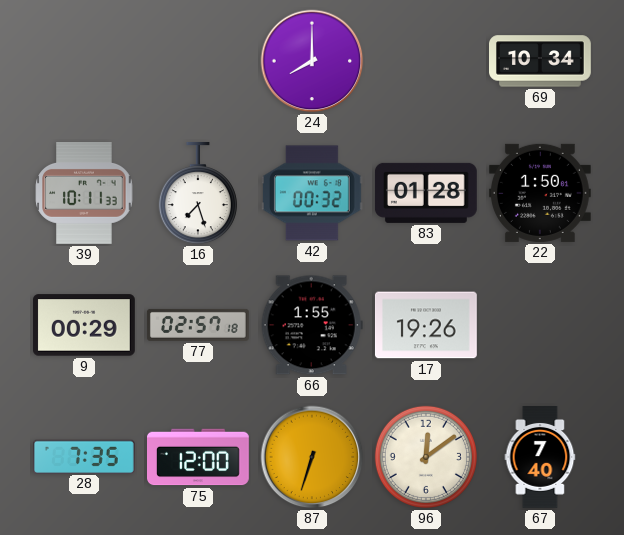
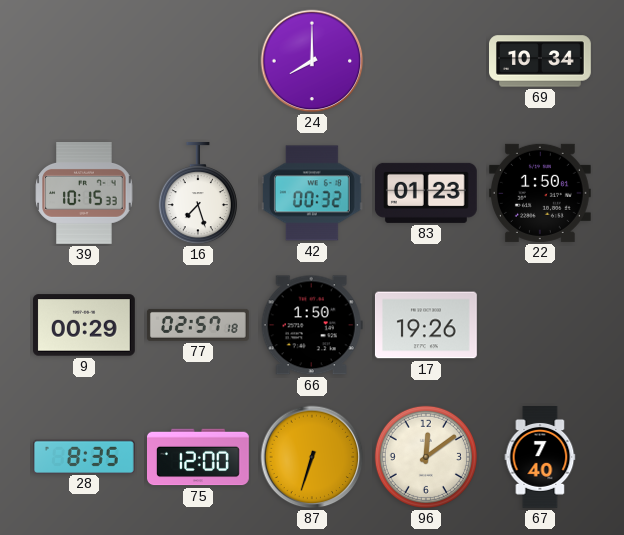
39: 10:11 -> 10:15 (84, 194)
83: 01:28 -> 01:23 (426, 193)
66: 1:55 -> 1:50 (312, 325)
28: 7:35 -> 8:35 (85, 456)
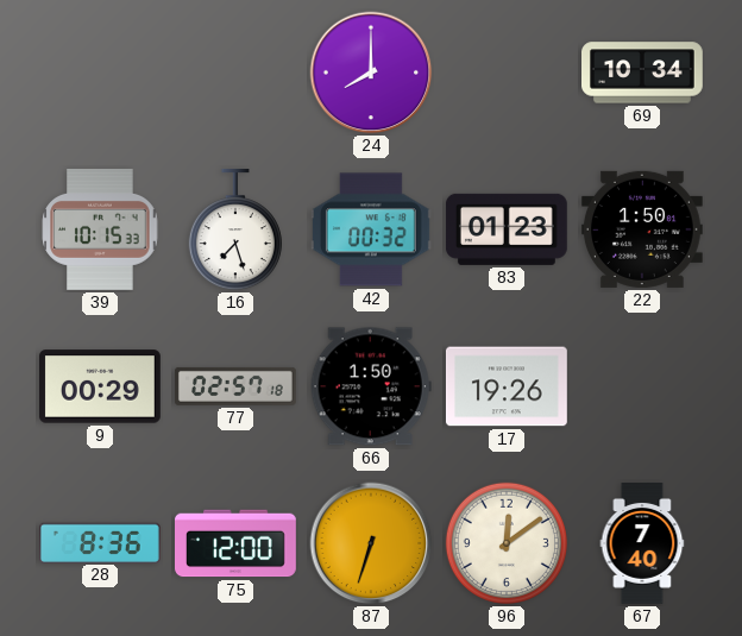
28: 8:35 -> 8:36 (101, 542)
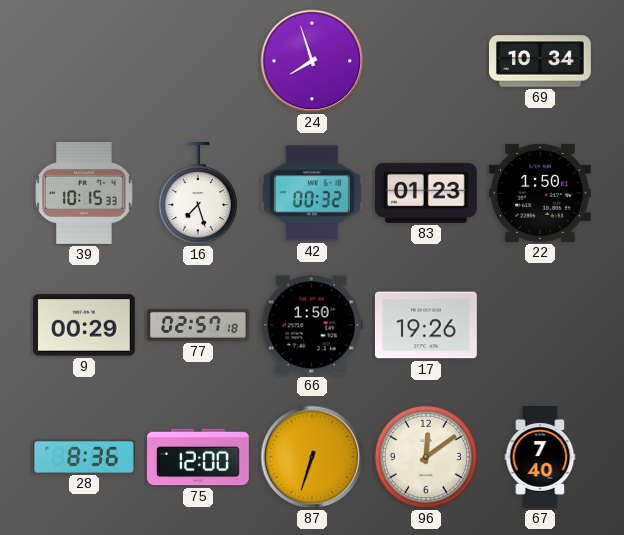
24: 8:00 -> 7:57 (312, 61)
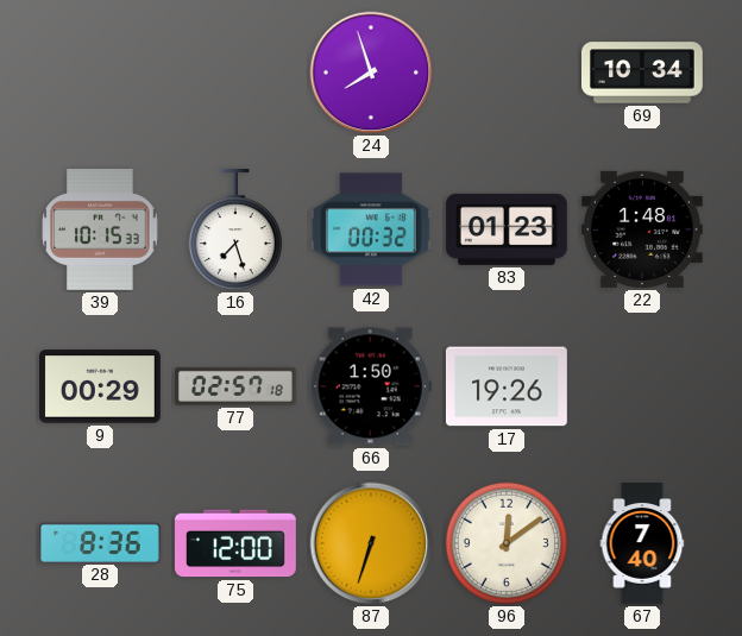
22: 1:50 -> 1:48 (642, 229)
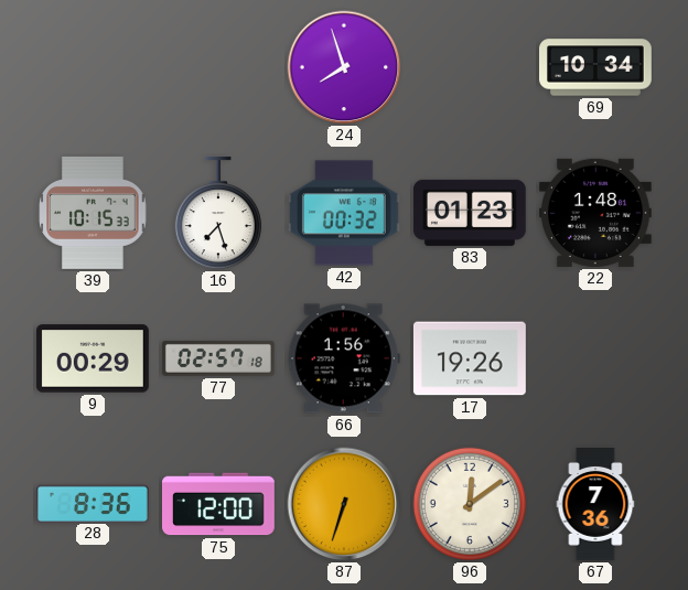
66: 1:50 -> 1:56 (344, 358)
67: 7:40 -> 7:36 (595, 505)
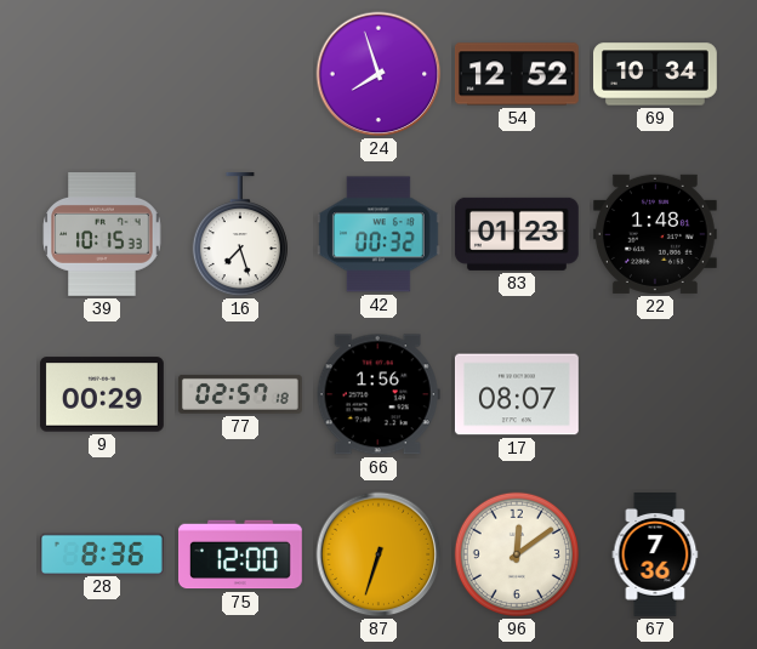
54: none -> 12:52 (517, 74)
17: 19:26 -> 08:07 (517, 394)
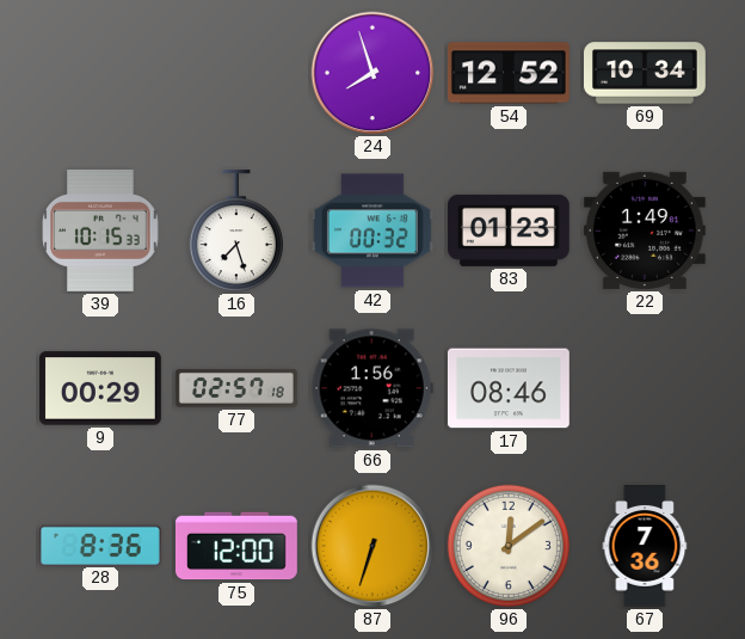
22: 1:48 -> 1:49 (645, 231)
17: 08:07 -> 08:46 (509, 388)
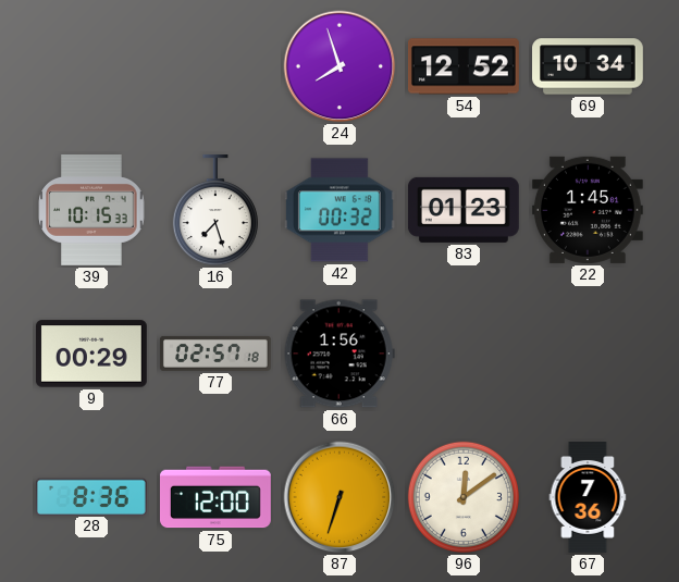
22: 1:49 -> 1:45 (588, 210)
17: 08:46 -> none (509, 388)
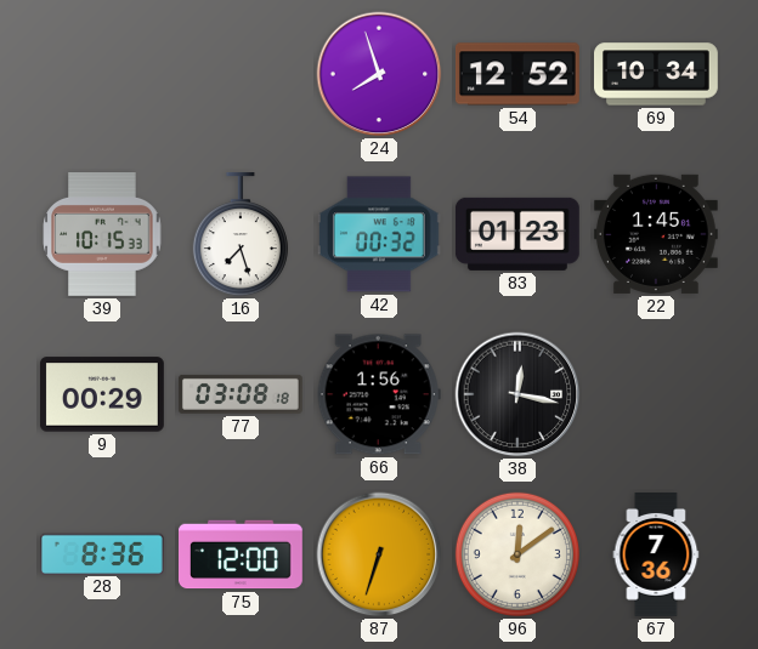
77: 02:57 -> 03:08 (241, 394)
38: none -> 12:17 (517, 394)
